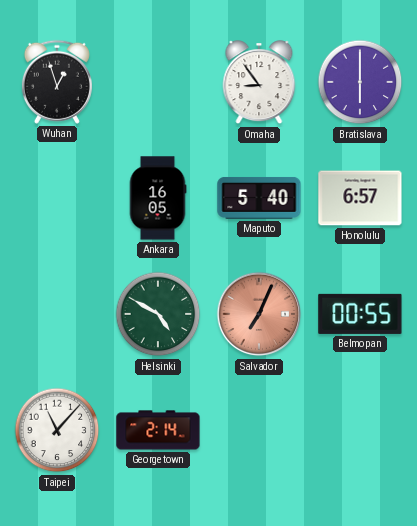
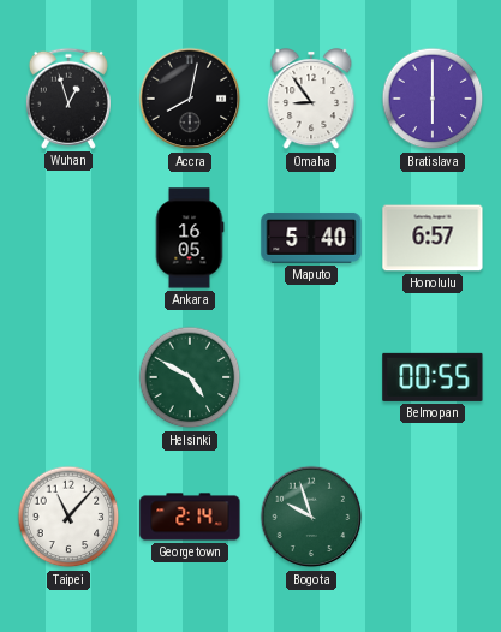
Accra: none -> 8:02 (190, 99)
Salvador: 7:04 -> none (259, 314)
Bogota: none -> 9:57 (311, 517)
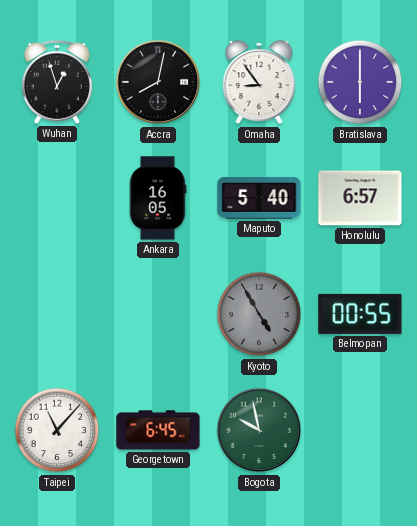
Helsinki: 4:50 -> none (190, 377)
Kyoto: none -> 4:55 (259, 314)
Georgetown: 2:14 -> 6:45 (158, 430)
Bogota: 9:57 -> 9:58 (259, 430)
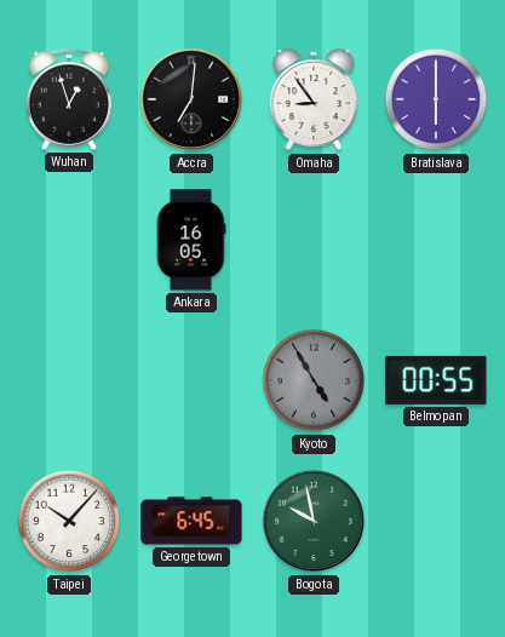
Accra: 8:02 -> 7:01 (191, 99)
Maputo: 5:40 -> none (259, 198)
Honolulu: 6:57 -> none (360, 198)
Taipei: 11:07 -> 10:07 (69, 521)
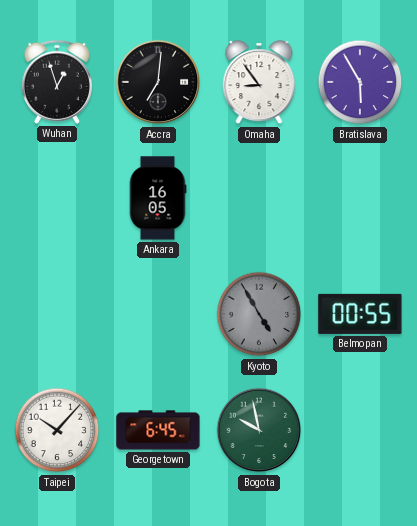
Bratislava: 6:00 -> 5:55 (360, 82)
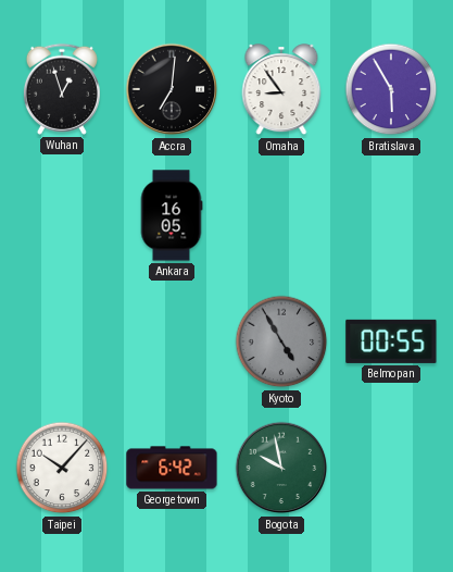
Georgetown: 6:45 -> 6:42 (172, 468)
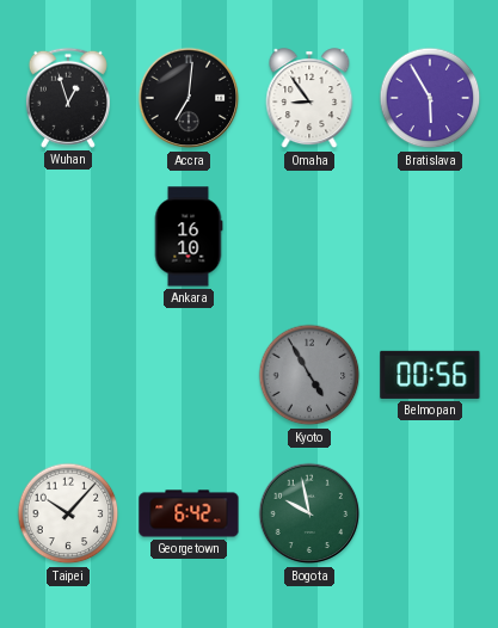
Ankara: 16:05 -> 16:10 (189, 236)
Belmopan: 00:55 -> 00:56 (430, 375)
